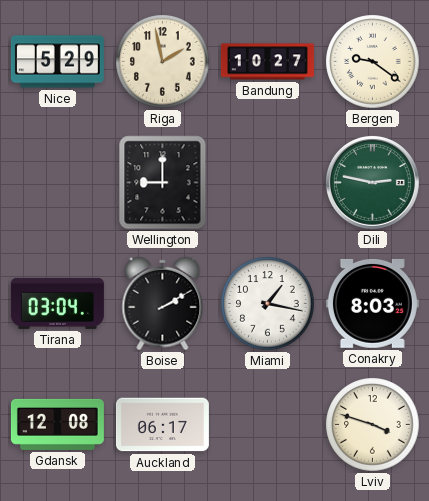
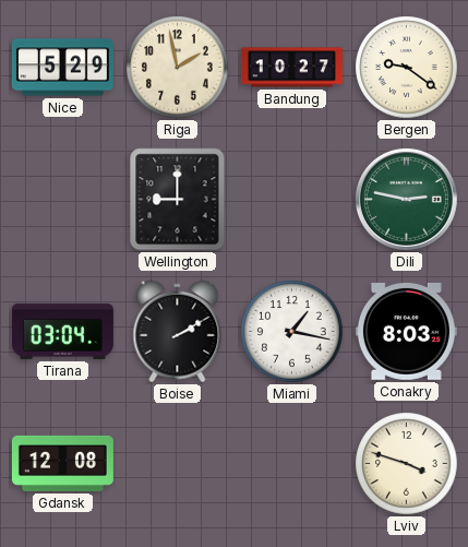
Auckland: 06:17 -> none (162, 425)
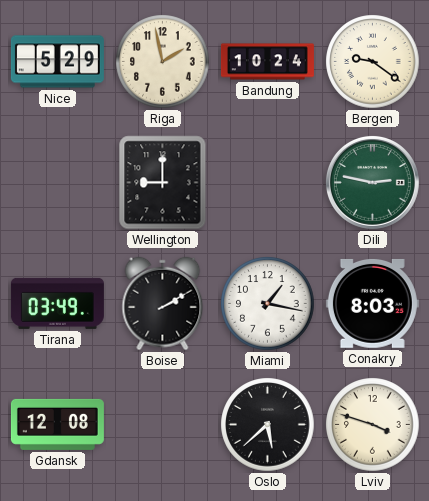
Bandung: 10:27 -> 10:24 (267, 62)
Tirana: 03:04 -> 03:49 (57, 303)
Oslo: none -> 5:38 (268, 425)
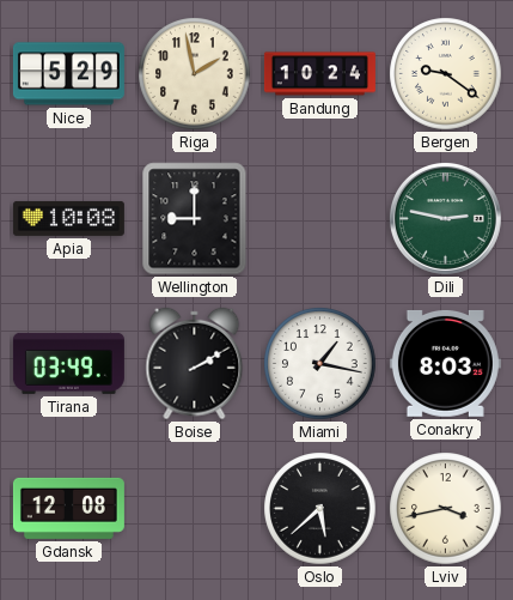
Apia: none -> 10:08 (68, 218)
Lviv: 3:48 -> 3:43 (446, 509)
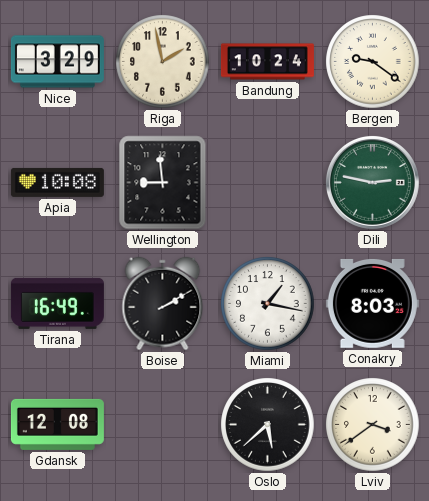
Nice: 5:29 -> 3:29 (57, 62)
Wellington: 9:00 -> 8:59 (163, 183)
Tirana: 03:49 -> 16:49 (57, 303)
Lviv: 3:43 -> 3:39 (373, 425)
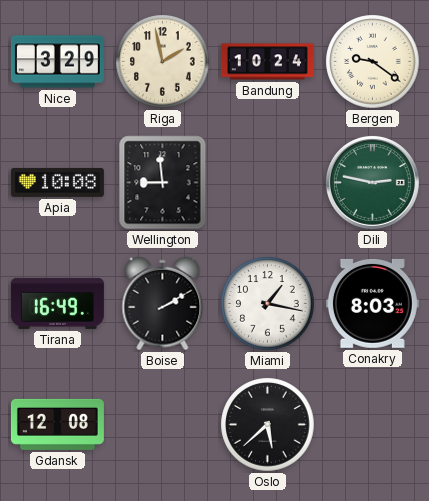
Lviv: 3:39 -> none (373, 425)
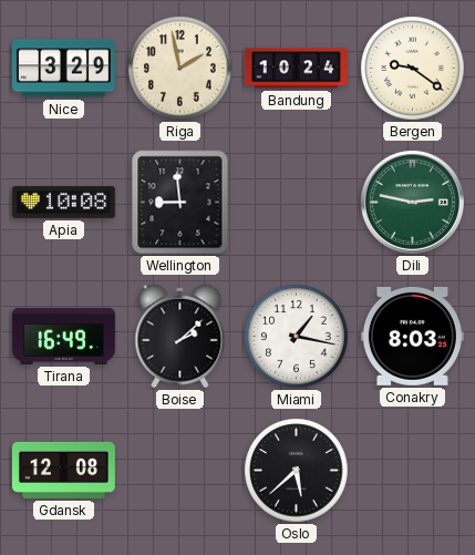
Boise: 2:10 -> 2:08 (180, 337)
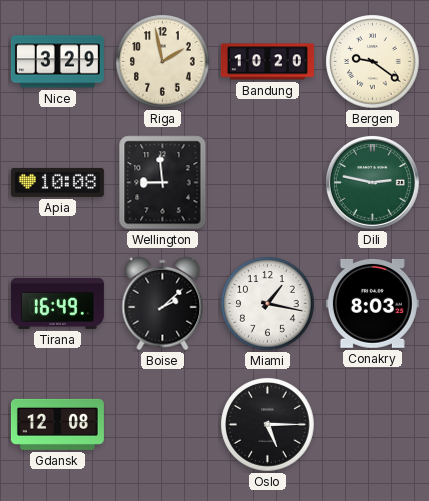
Bandung: 10:24 -> 10:20 (267, 62)
Oslo: 5:38 -> 5:15 (268, 425)
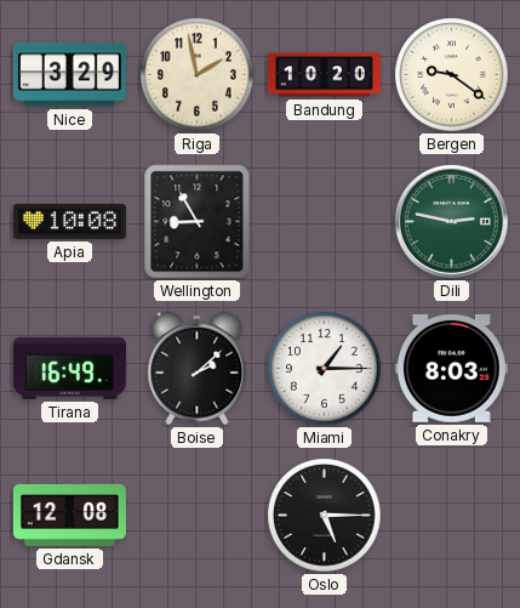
Wellington: 8:59 -> 8:55 (198, 222)
Miami: 1:17 -> 1:15 (325, 369)
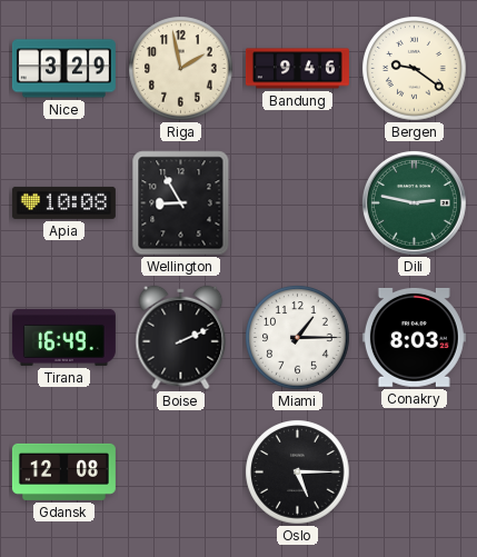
Bandung: 10:20 -> 9:46 (297, 69)
Boise: 2:08 -> 2:11 (181, 338)
